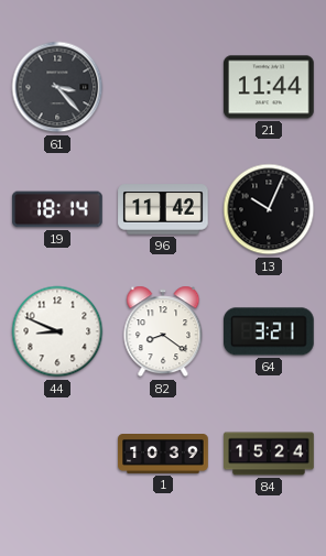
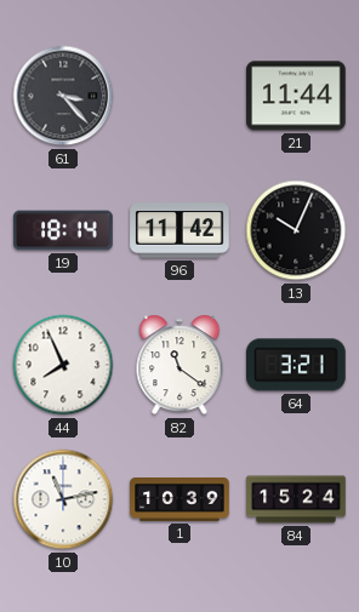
44: 8:49 -> 7:56 (63, 365)
82: 8:21 -> 11:21 (180, 365)
10: none -> 11:13 (63, 499)
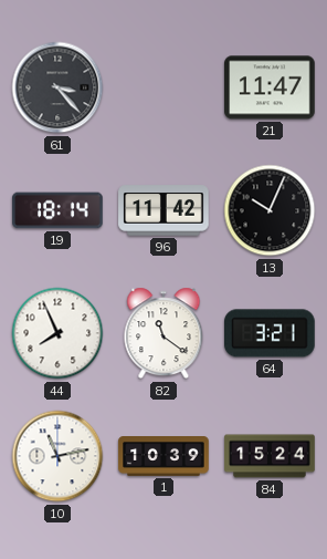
21: 11:44 -> 11:47 (270, 87)
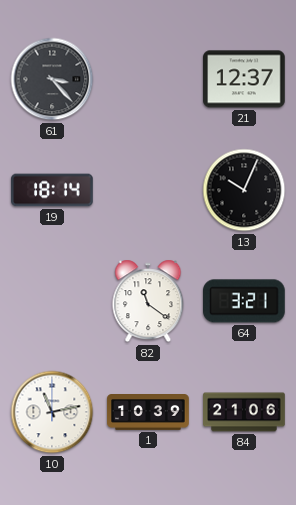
21: 11:47 -> 12:37 (244, 79)
96: 11:42 -> none (163, 210)
44: 7:56 -> none (57, 333)
84: 15:24 -> 21:06 (244, 412)
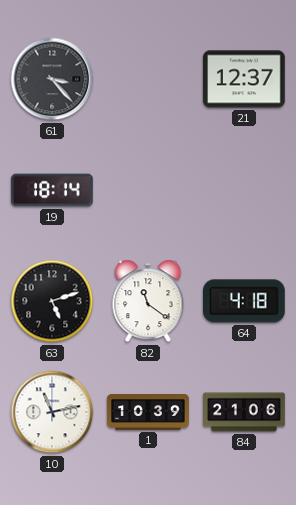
13: 10:04 -> none (244, 190)
63: none -> 5:12 (52, 301)
64: 3:21 -> 4:18 (245, 301)
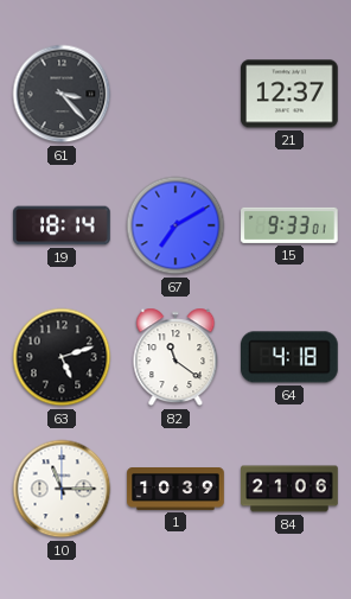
67: none -> 7:10 (175, 225)
15: none -> 9:33 (289, 225)
10: 11:13 -> 11:15 (62, 489)
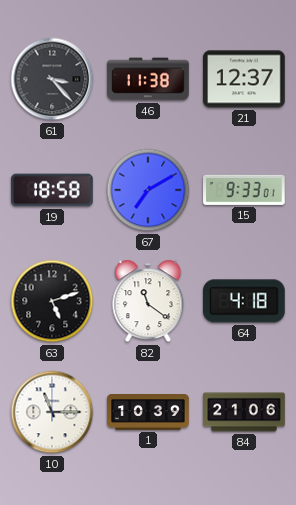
46: none -> 11:38 (148, 79)
19: 18:14 -> 18:58 (52, 190)
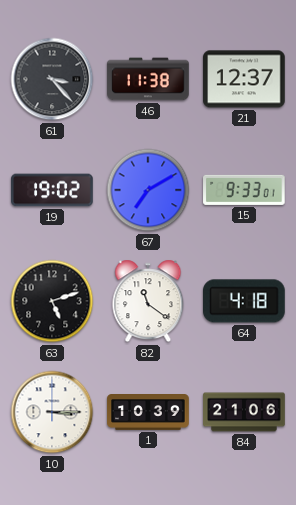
19: 18:58 -> 19:02 (52, 190)
10: 11:15 -> 3:15 (52, 412)
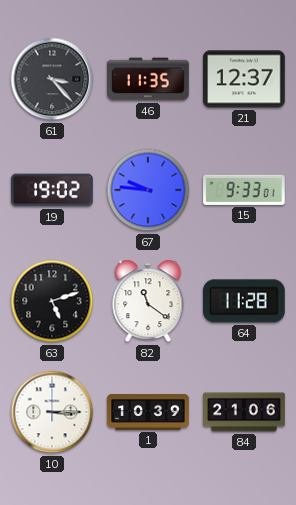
46: 11:38 -> 11:35 (148, 79)
67: 7:10 -> 9:46 (148, 190)
64: 4:18 -> 11:28 (245, 301)
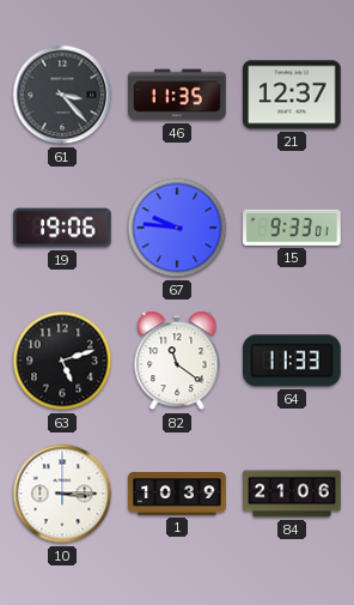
19: 19:02 -> 19:06 (62, 228)
64: 11:28 -> 11:33 (293, 361)
